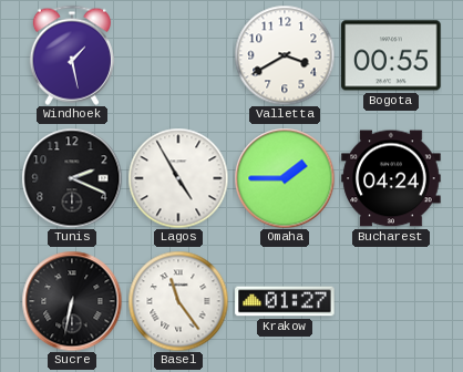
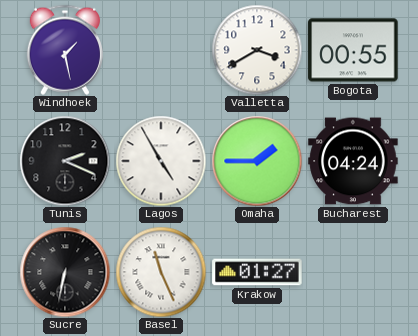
Basel: 11:24 -> 11:26 (161, 272)
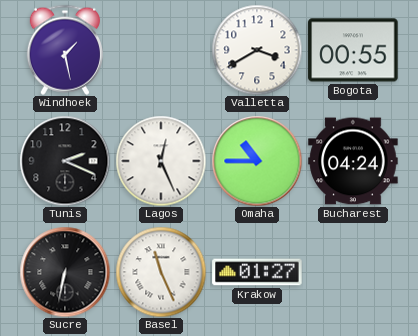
Lagos: 4:55 -> 12:26 (161, 161)
Omaha: 1:45 -> 10:45 (257, 161)
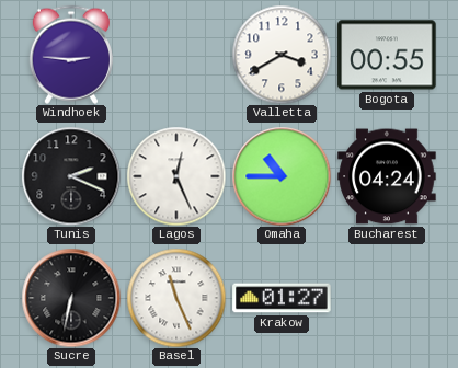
Windhoek: 1:28 -> 2:46 (71, 55)
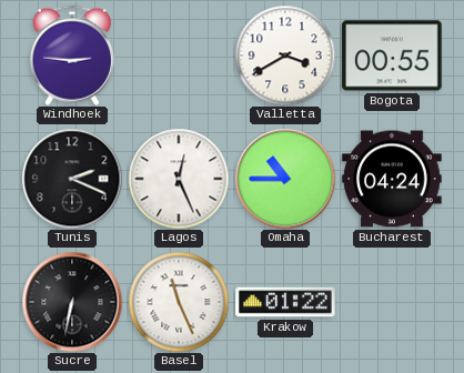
Krakow: 01:27 -> 01:22 (285, 302)
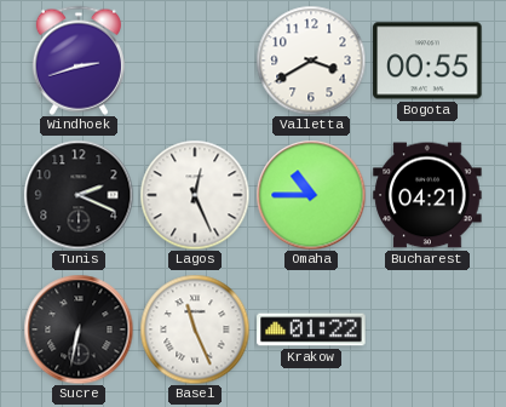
Windhoek: 2:46 -> 2:42 (79, 61)
Bucharest: 04:24 -> 04:21 (427, 195)
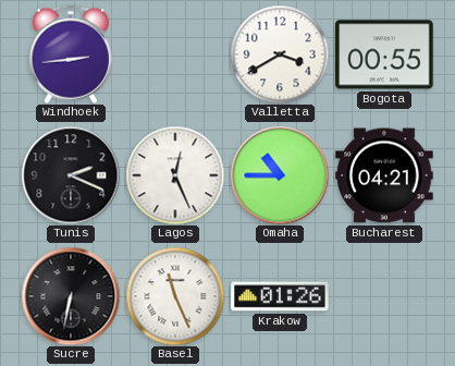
Windhoek: 2:42 -> 2:44 (71, 54)
Krakow: 01:22 -> 01:26 (280, 296)
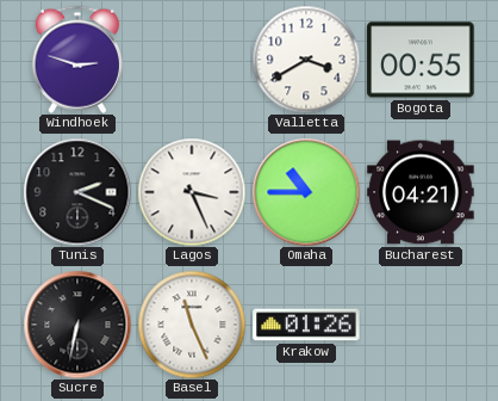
Windhoek: 2:44 -> 2:48 (77, 60)
Lagos: 12:26 -> 3:26 (192, 192)
